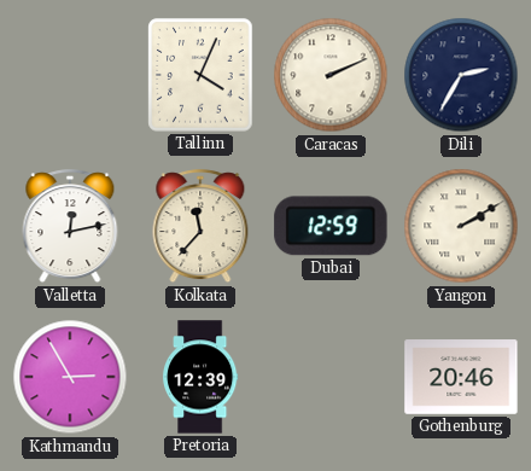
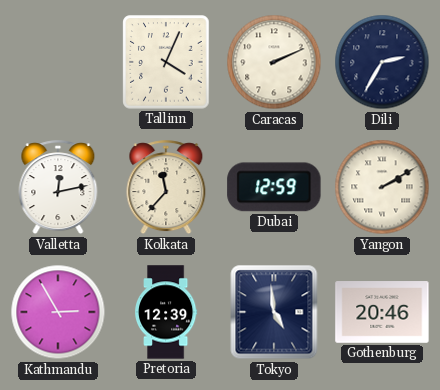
Tokyo: none -> 4:59 (274, 312)
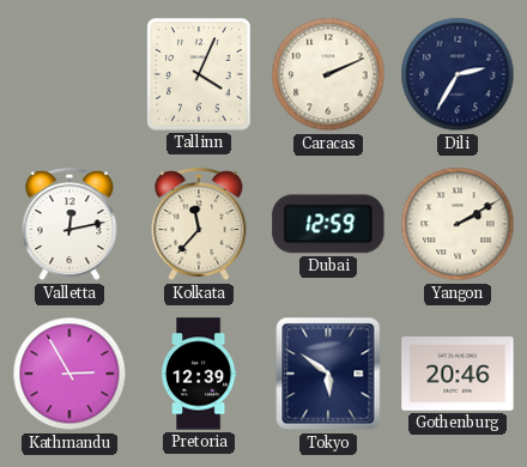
Tokyo: 4:59 -> 5:51 (328, 374)
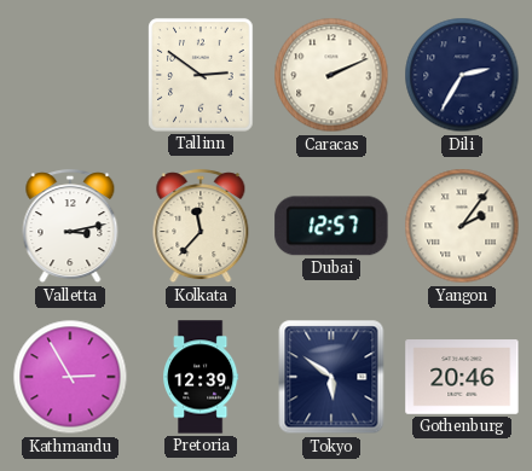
Tallinn: 4:04 -> 2:51 (201, 75)
Valletta: 12:13 -> 3:13 (70, 227)
Dubai: 12:59 -> 12:57 (331, 226)
Yangon: 2:10 -> 2:06 (462, 226)
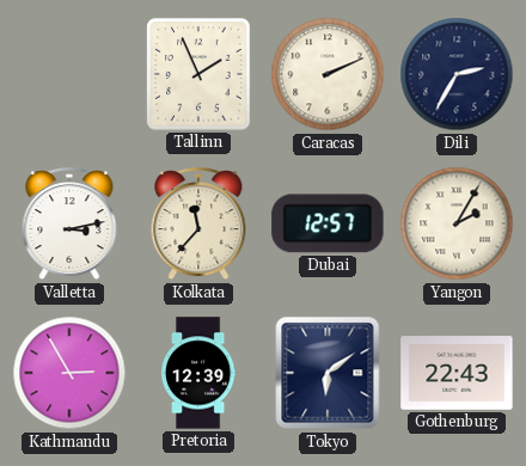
Tallinn: 2:51 -> 1:56 (198, 74)
Yangon: 2:06 -> 2:05 (457, 223)
Tokyo: 5:51 -> 6:09 (328, 373)
Gothenburg: 20:46 -> 22:43 (457, 373)
